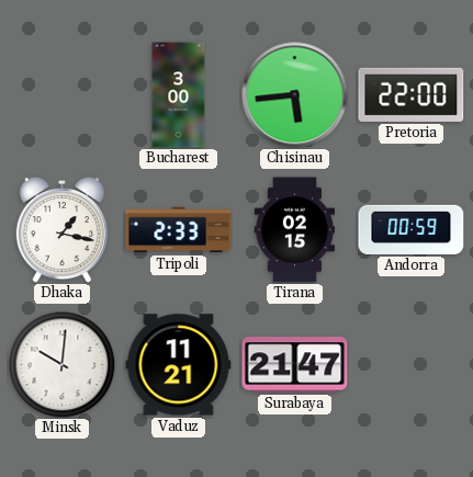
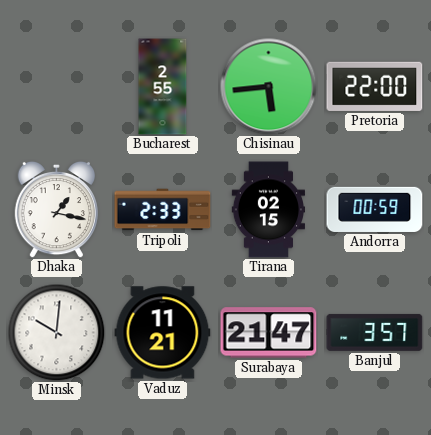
Bucharest: 3:00 -> 2:55 (163, 87)
Banjul: none -> 3:57 (375, 332)
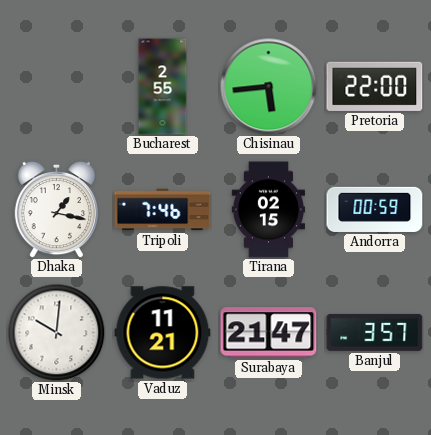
Tripoli: 2:33 -> 7:46 (163, 210)
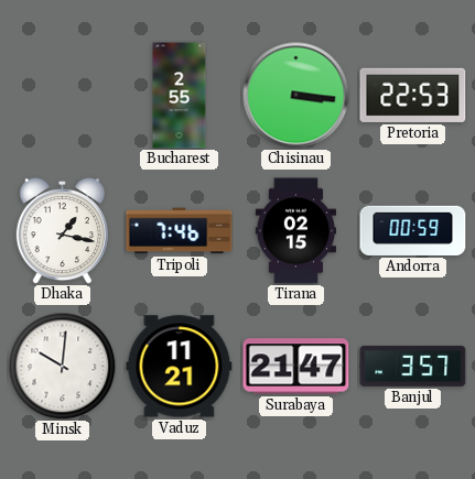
Chisinau: 5:44 -> 3:16 (296, 96)
Pretoria: 22:00 -> 22:53 (413, 95)
